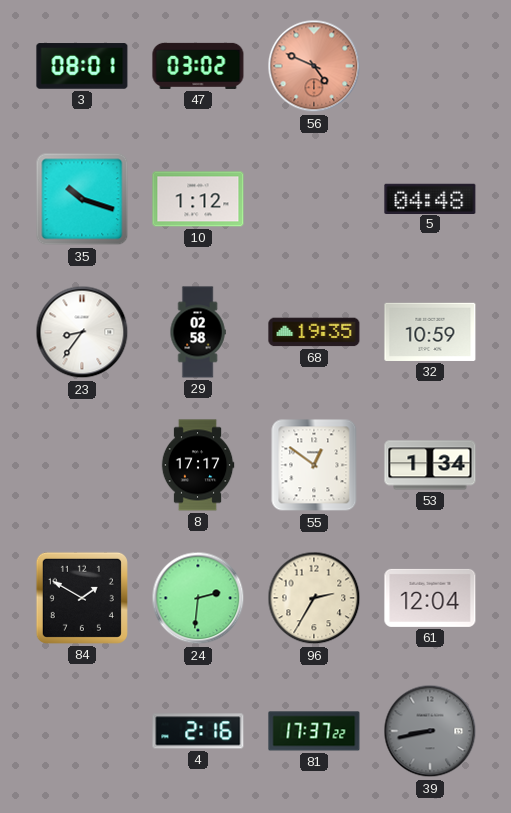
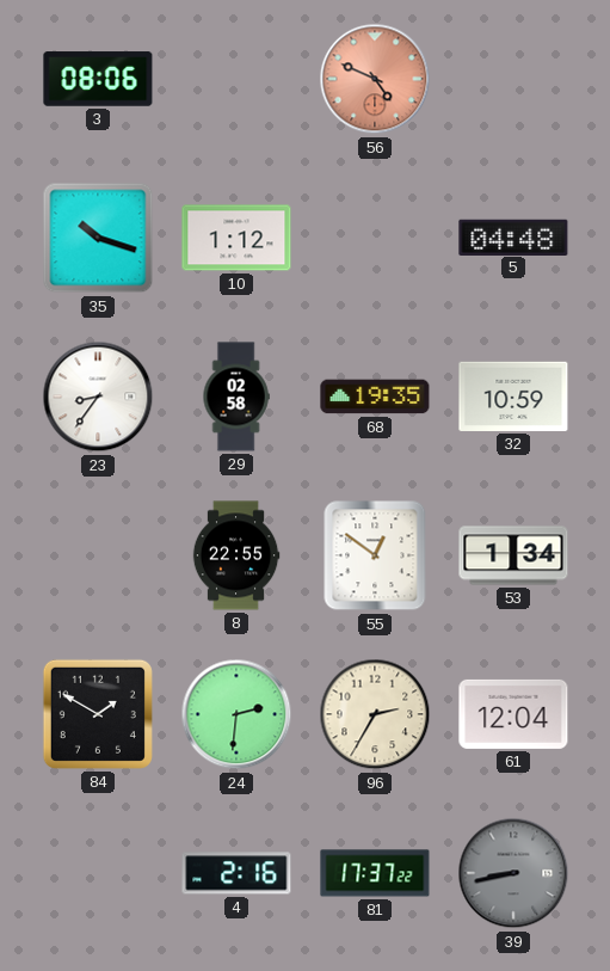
3: 08:01 -> 08:06 (98, 79)
47: 03:02 -> none (198, 66)
8: 17:17 -> 22:55 (236, 555)
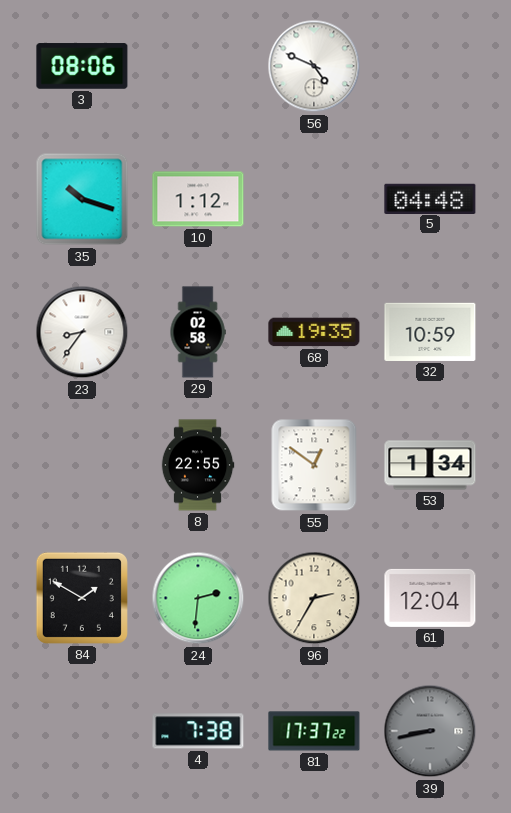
56 dial: salmon -> white (314, 66)
4: 2:16 -> 7:38 (198, 731)
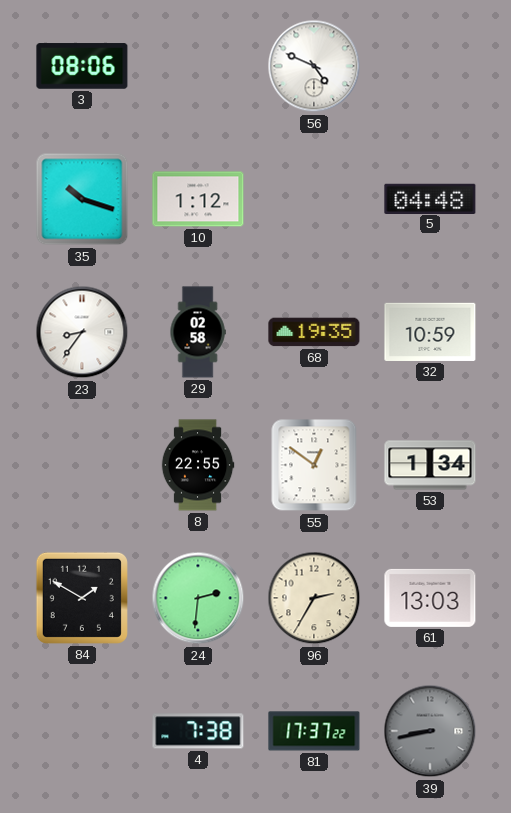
61: 12:04 -> 13:03 (430, 598)
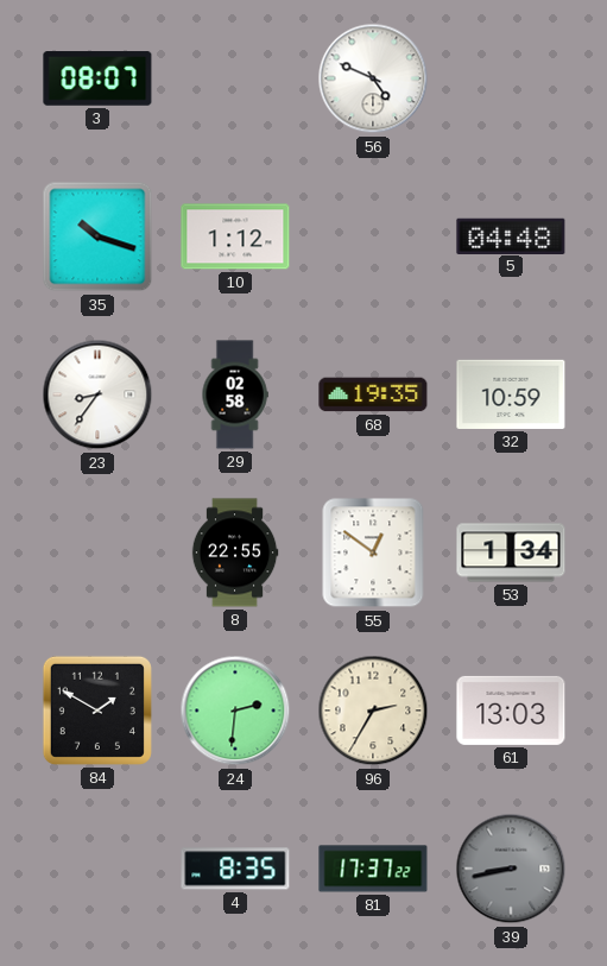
3: 08:06 -> 08:07 (97, 78)
4: 7:38 -> 8:35 (235, 869)
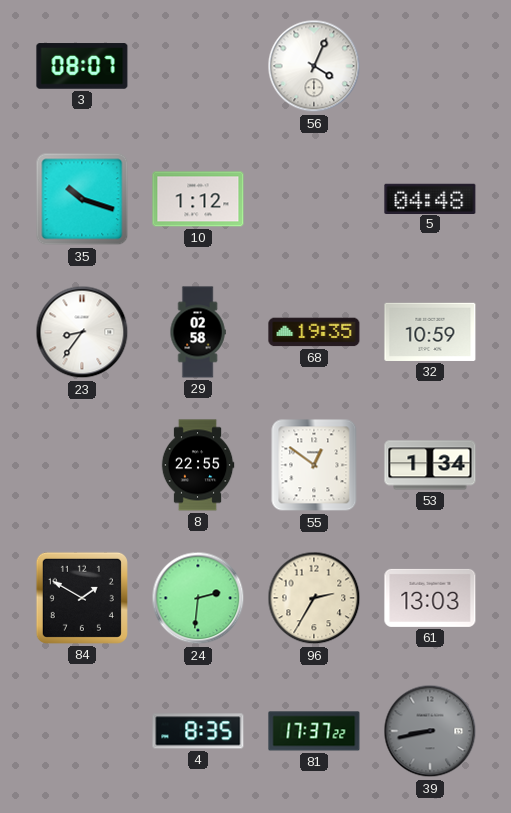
56: 4:49 -> 4:04 (314, 66)
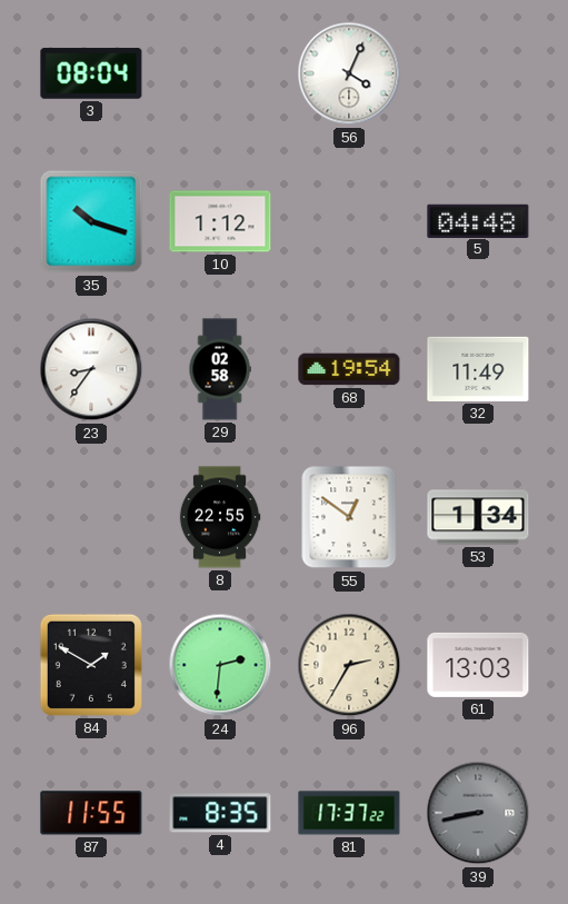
3: 08:07 -> 08:04 (91, 73)
68: 19:35 -> 19:54 (349, 369)
32: 10:59 -> 11:49 (478, 369)
87: none -> 11:55 (91, 813)
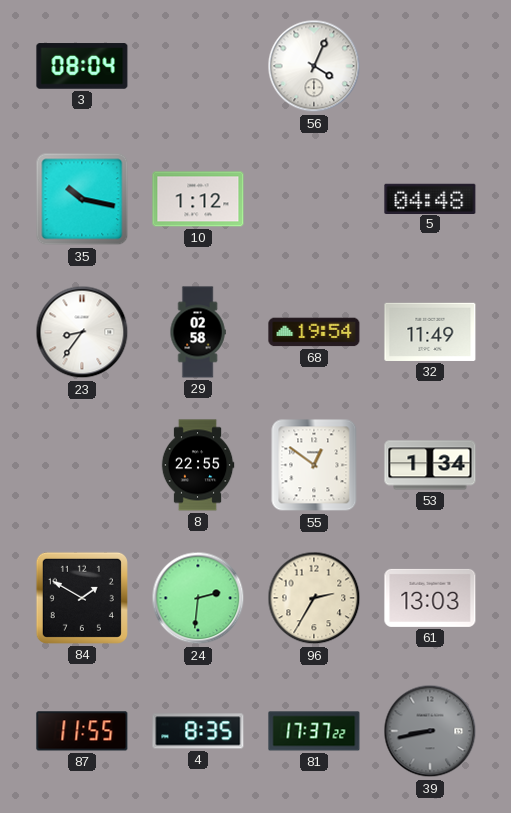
35: 10:18 -> 10:17 (82, 199)
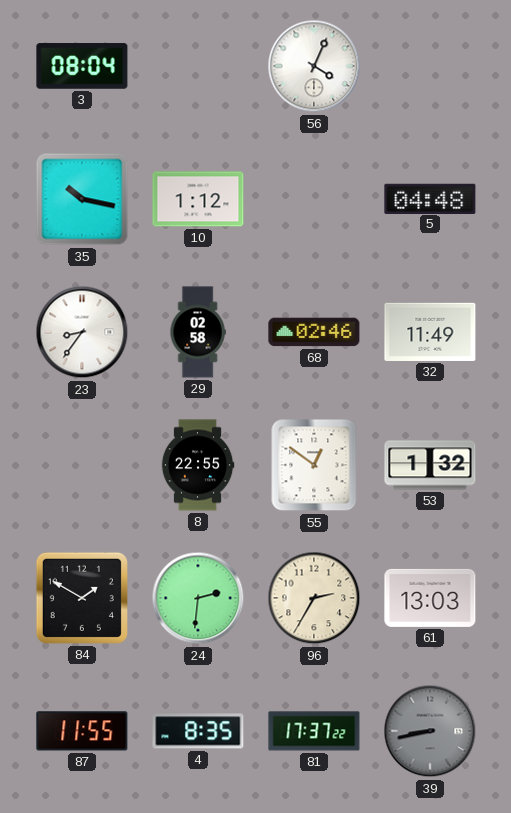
68: 19:54 -> 02:46 (314, 332)
53: 1:34 -> 1:32 (430, 465)
